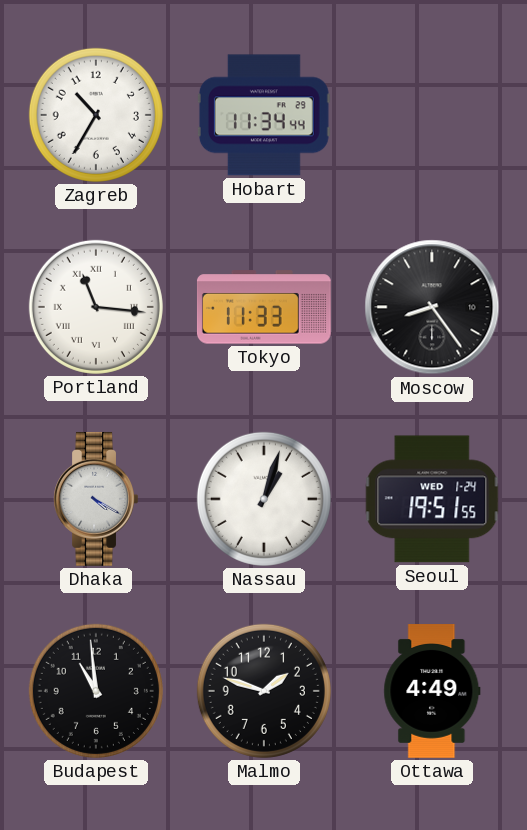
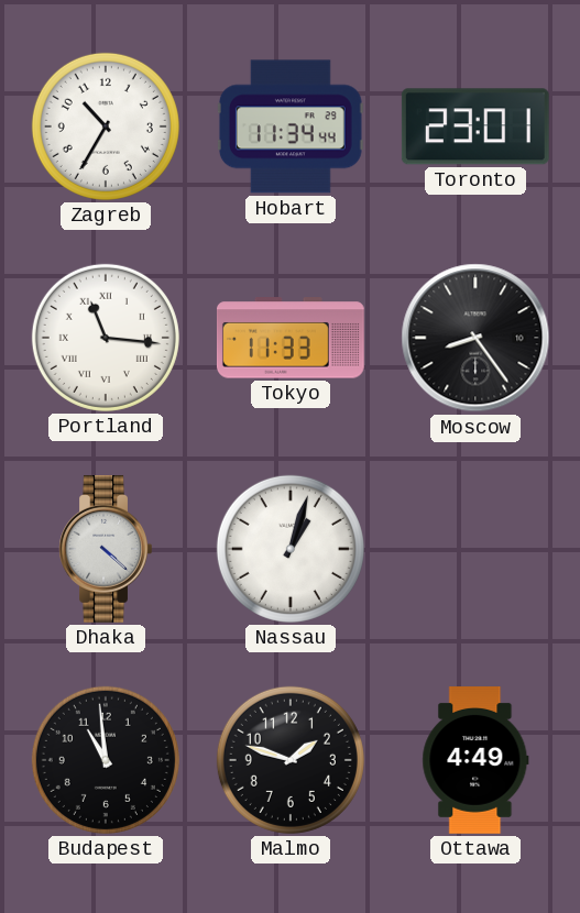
Toronto: none -> 23:01 (475, 127)
Dhaka: 4:20 -> 4:22 (106, 549)
Seoul: 19:51 -> none (432, 499)
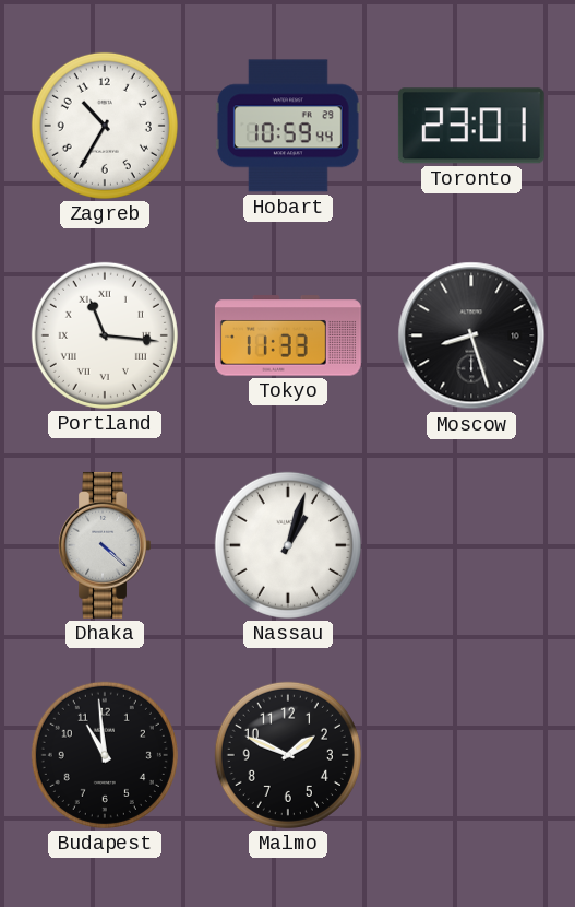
Hobart: 11:34 -> 10:59 (288, 126)
Moscow: 8:24 -> 8:27 (471, 335)
Malmo: 1:48 -> 1:49 (288, 755)
Ottawa: 4:49 -> none (475, 761)
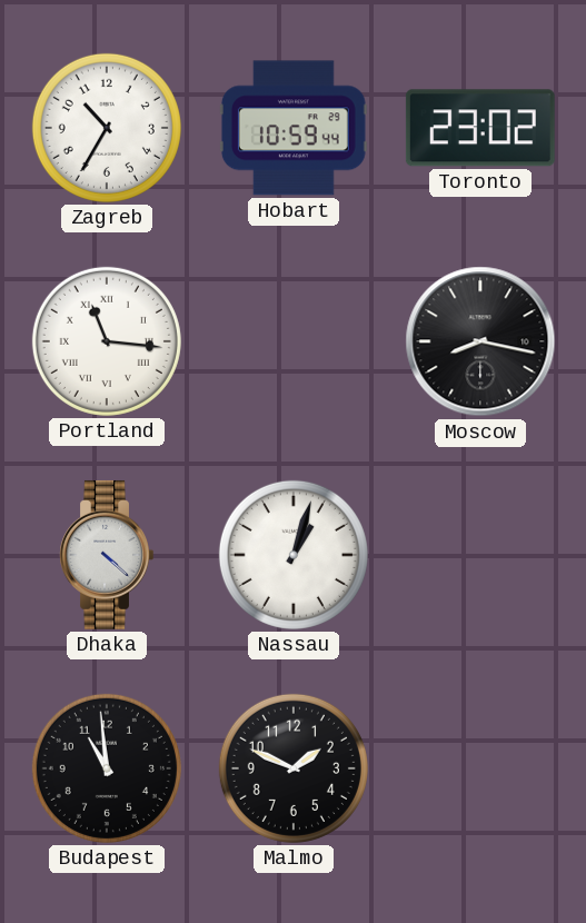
Toronto: 23:01 -> 23:02 (480, 128)
Tokyo: 11:33 -> none (288, 335)
Moscow: 8:27 -> 8:17 (480, 341)
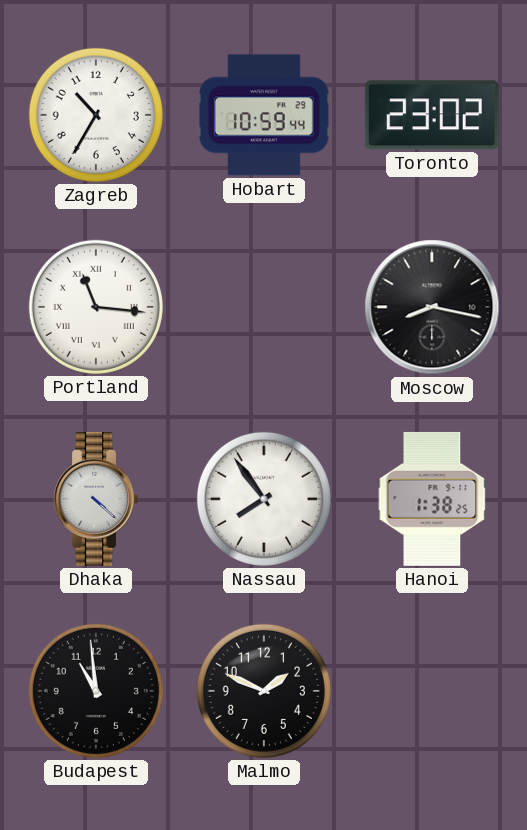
Nassau: 1:03 -> 7:54 (264, 499)
Hanoi: none -> 1:38 (432, 499)
